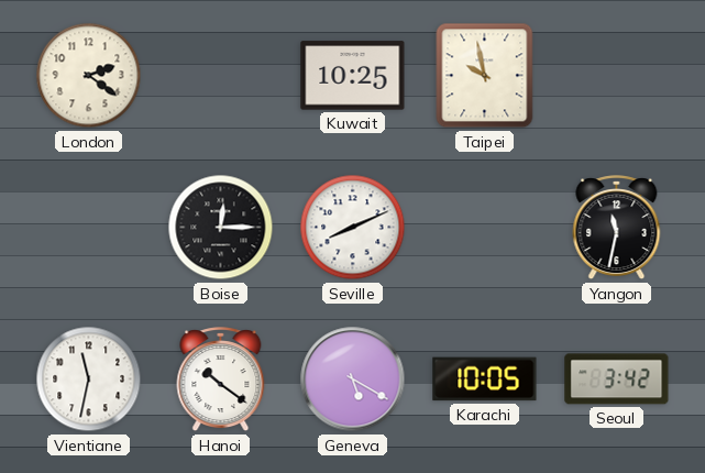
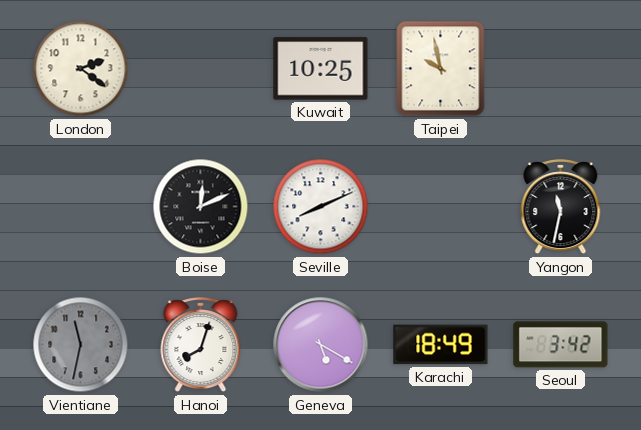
Boise: 12:15 -> 12:11 (201, 207)
Vientiane dial: white -> grey (81, 345)
Hanoi: 10:21 -> 8:03 (201, 345)
Karachi: 10:05 -> 18:49 (441, 345)
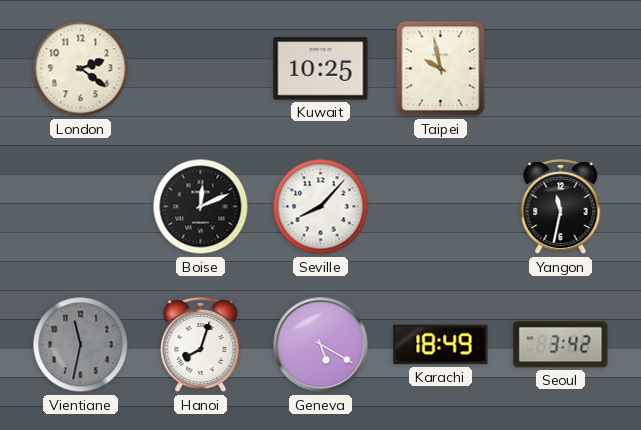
Seville: 8:11 -> 8:07 (321, 207)
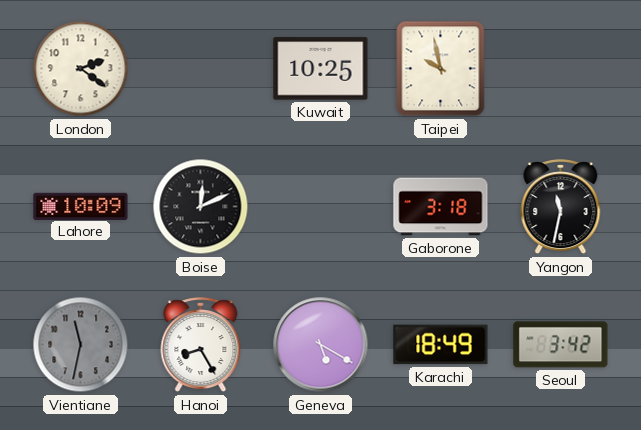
Lahore: none -> 10:09 (81, 206)
Seville: 8:07 -> none (321, 207)
Gaborone: none -> 3:18 (441, 207)
Hanoi: 8:03 -> 8:25 (201, 345)
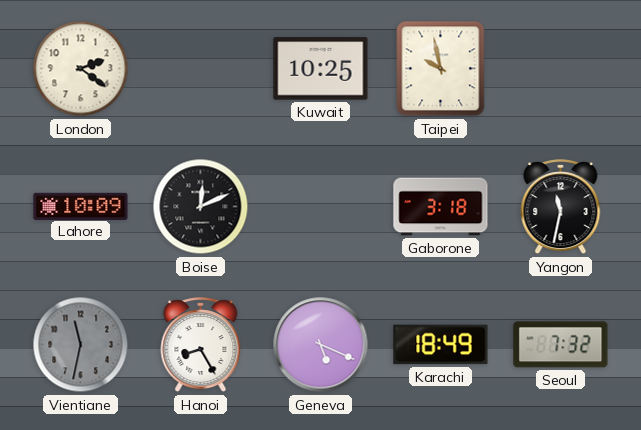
Geneva: 5:20 -> 5:19 (321, 345)
Seoul: 3:42 -> 7:32 (561, 345)
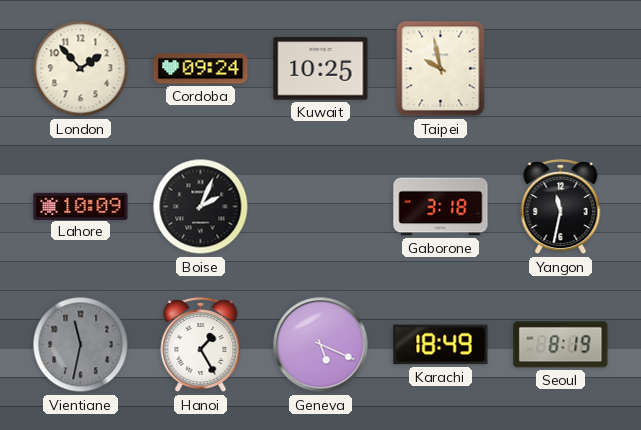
London: 2:21 -> 1:53 (81, 69)
Cordoba: none -> 09:24 (201, 69)
Boise: 12:11 -> 2:04 (201, 207)
Hanoi: 8:25 -> 1:25 (201, 345)
Seoul: 7:32 -> 8:19 (561, 345)
